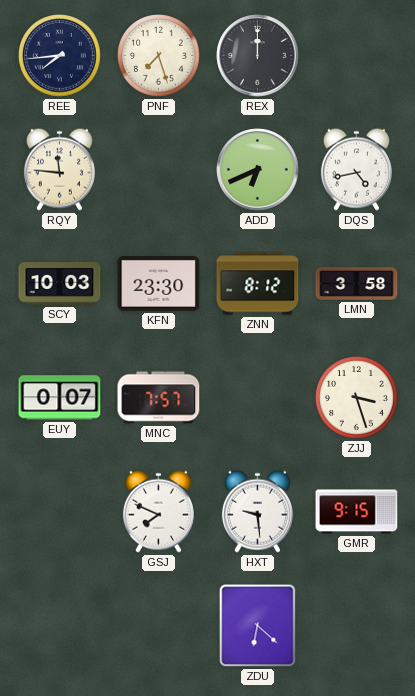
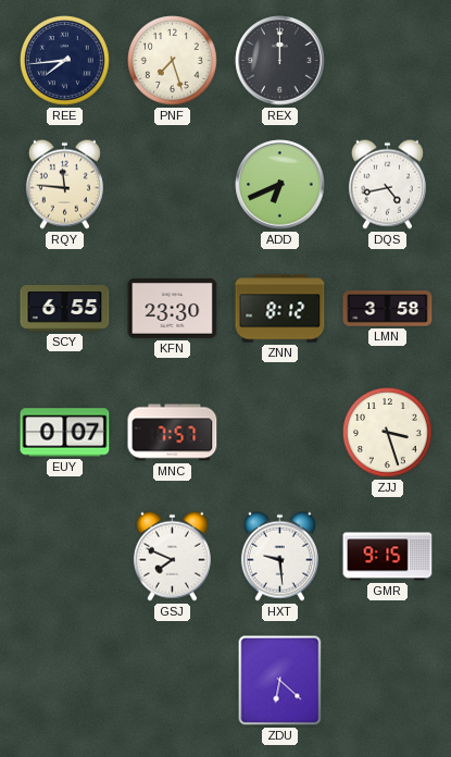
SCY: 10:03 -> 6:55 (65, 309)
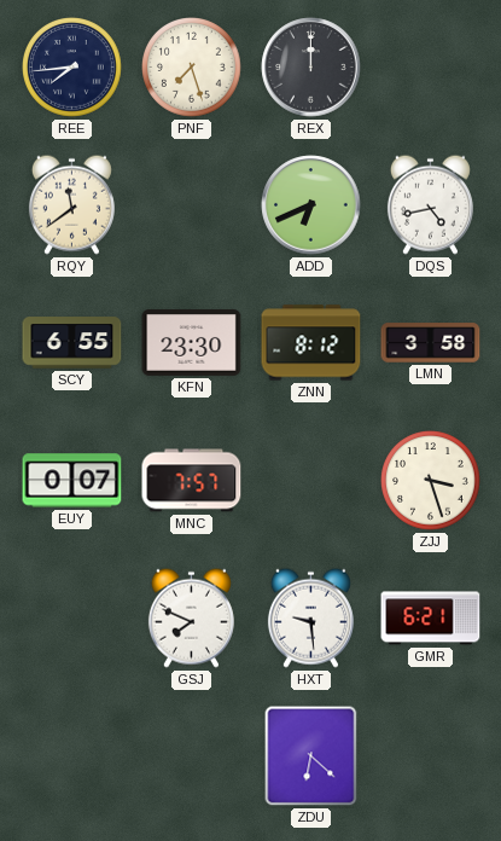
RQY: 11:46 -> 11:39 (71, 204)
GMR: 9:15 -> 6:21 (431, 619)
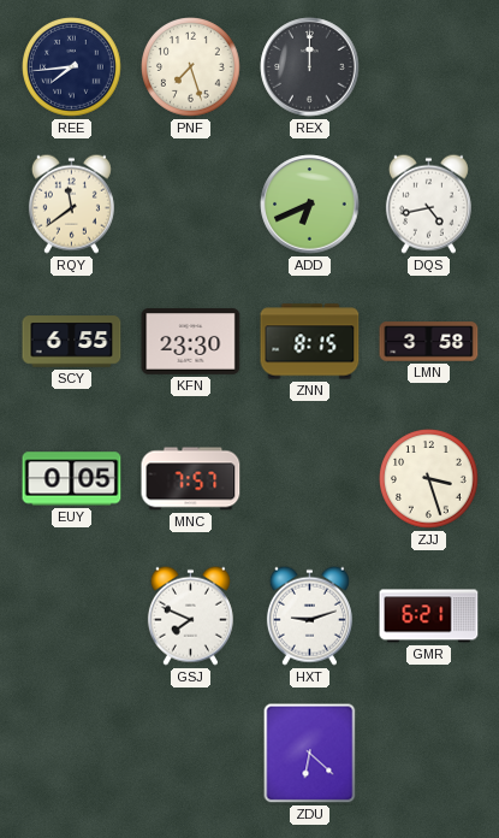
ZNN: 8:12 -> 8:15 (310, 342)
EUY: 0:07 -> 0:05 (72, 479)
HXT: 9:29 -> 9:12 (309, 615)
